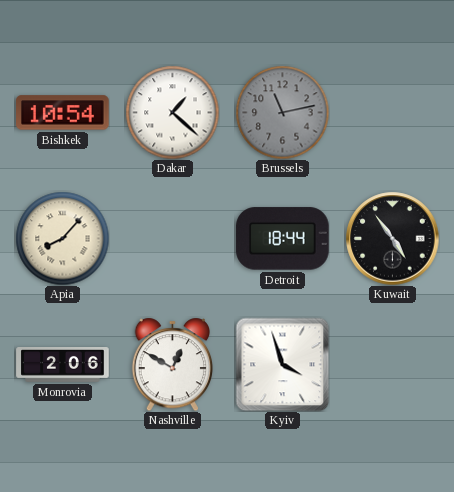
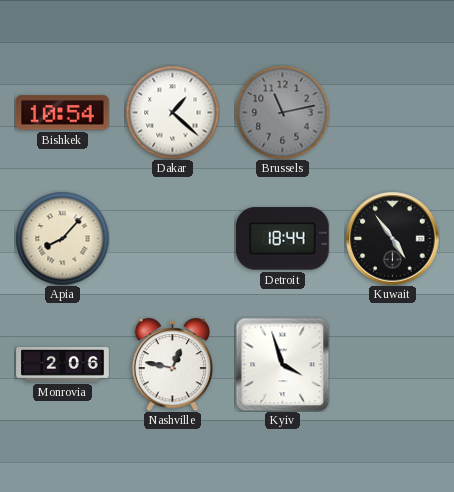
Nashville: 12:50 -> 12:47 (172, 364)
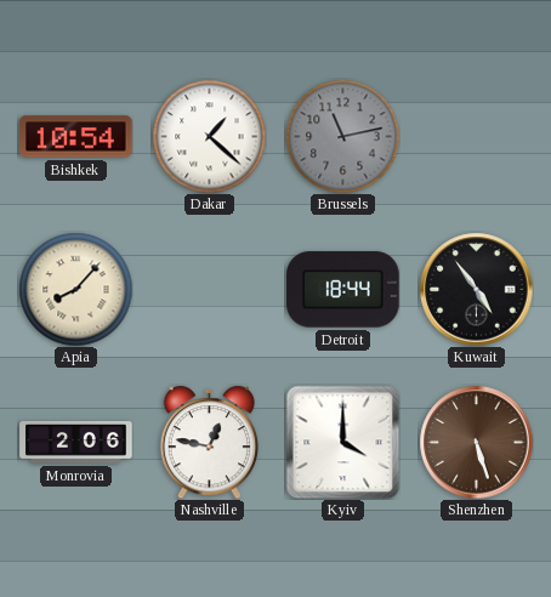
Kyiv: 3:57 -> 4:00 (342, 442)
Shenzhen: none -> 5:27 (476, 442)
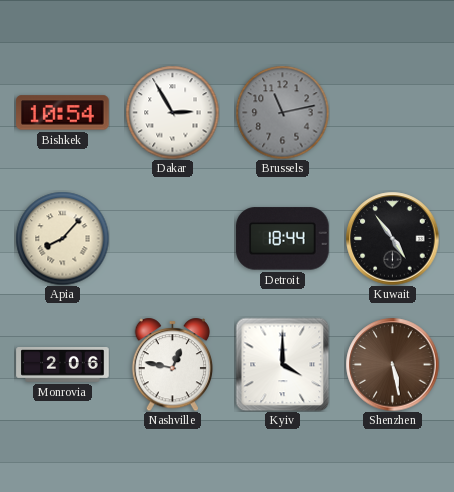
Dakar: 1:22 -> 2:55 (172, 112)
Shenzhen: 5:27 -> 5:28 (392, 364)
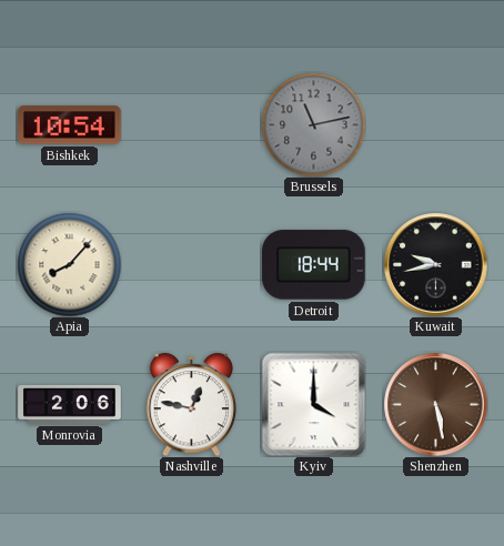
Dakar: 2:55 -> none (172, 112)
Kuwait: 4:54 -> 9:43 (435, 264)
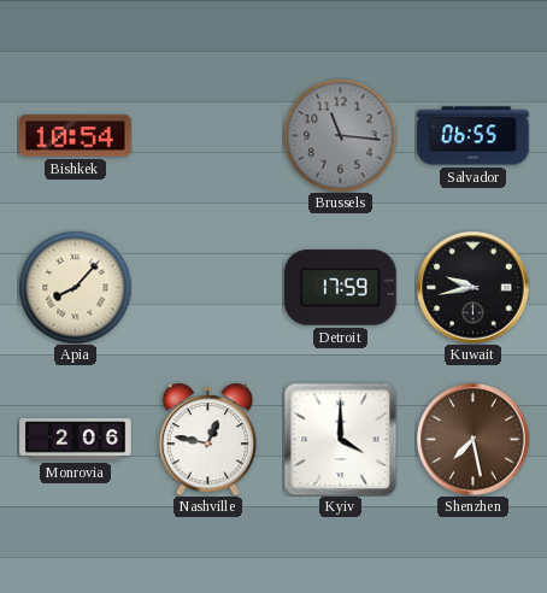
Brussels: 11:13 -> 11:16 (340, 135)
Salvador: none -> 06:55 (474, 136)
Detroit: 18:44 -> 17:59 (341, 288)
Shenzhen: 5:28 -> 7:28 (472, 439)
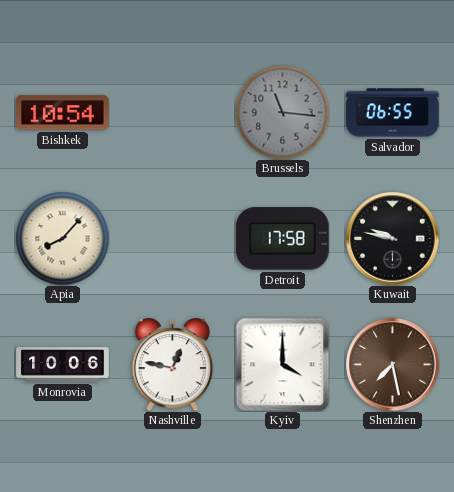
Detroit: 17:59 -> 17:58 (283, 239)
Kuwait: 9:43 -> 9:47 (392, 238)
Monrovia: 2:06 -> 10:06 (63, 365)
